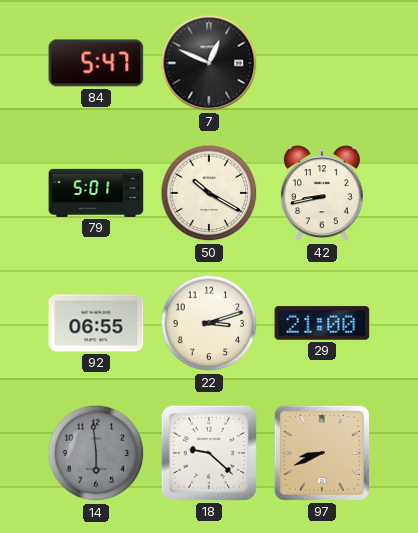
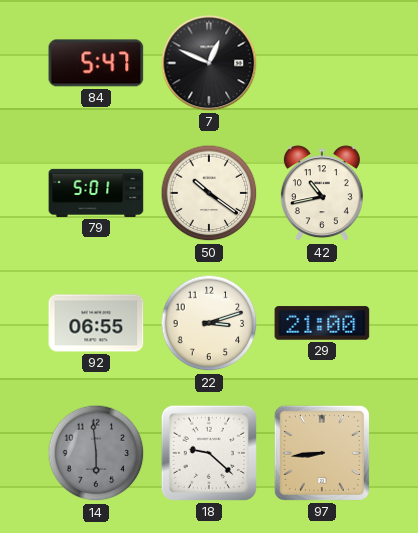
50: 10:20 -> 10:21 (209, 193)
42: 8:43 -> 10:43 (322, 194)
97: 8:41 -> 8:44 (322, 453)
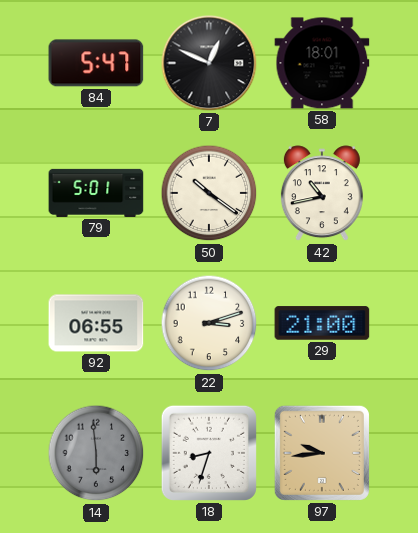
58: none -> 18:01 (322, 63)
18: 9:22 -> 8:33 (209, 453)
97: 8:44 -> 9:44 (322, 453)
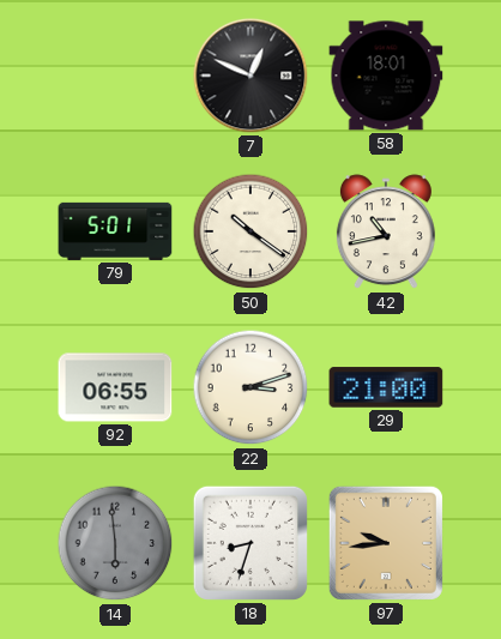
84: 5:47 -> none (96, 63)
